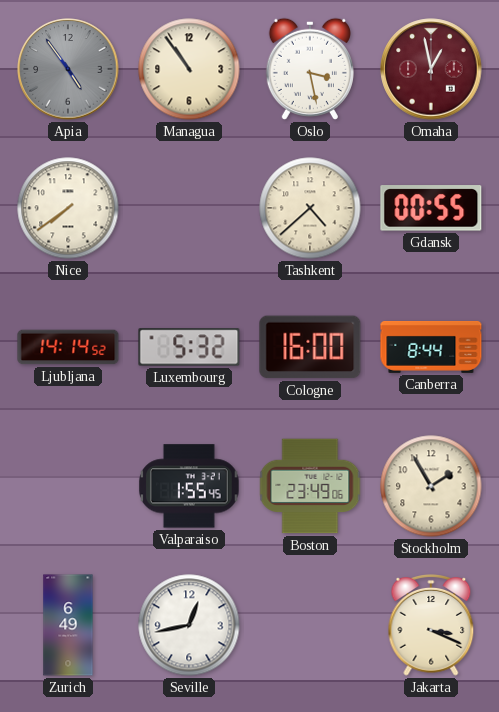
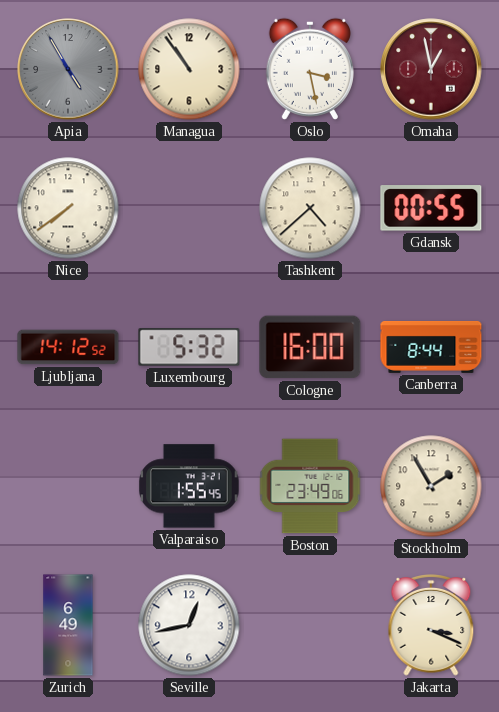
Apia: 4:54 -> 4:55 (68, 69)
Ljubljana: 14:14 -> 14:12 (68, 347)
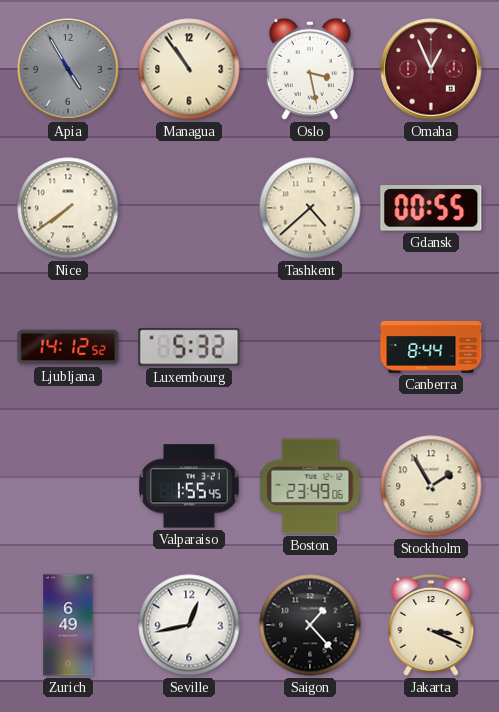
Omaha: 12:58 -> 12:56 (431, 69)
Cologne: 16:00 -> none (310, 347)
Saigon: none -> 1:23 (310, 625)
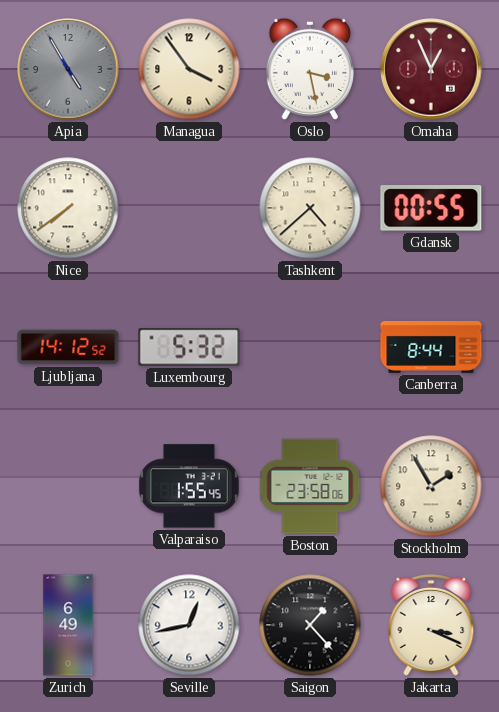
Managua: 10:54 -> 3:54 (189, 69)
Boston: 23:49 -> 23:58 (310, 486)
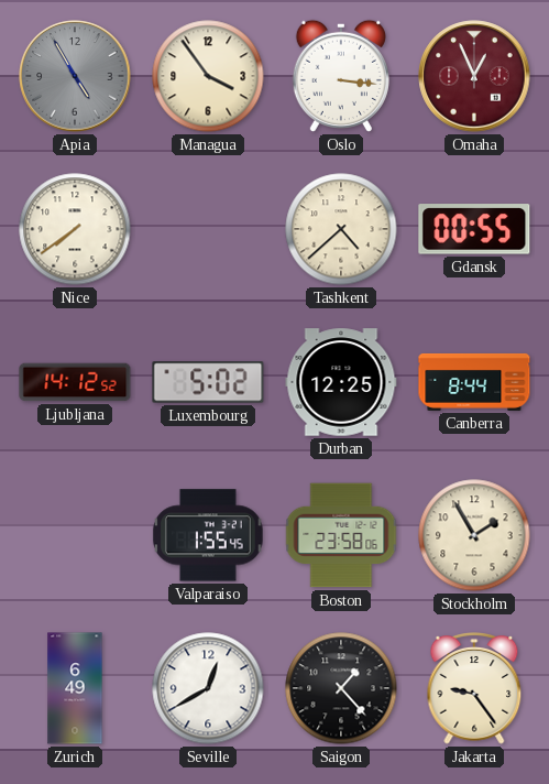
Oslo: 3:28 -> 3:16 (341, 76)
Luxembourg: 5:32 -> 5:02 (208, 382)
Durban: none -> 12:25 (341, 382)
Seville: 12:43 -> 12:40 (208, 688)
Jakarta: 3:19 -> 9:24 (474, 689)
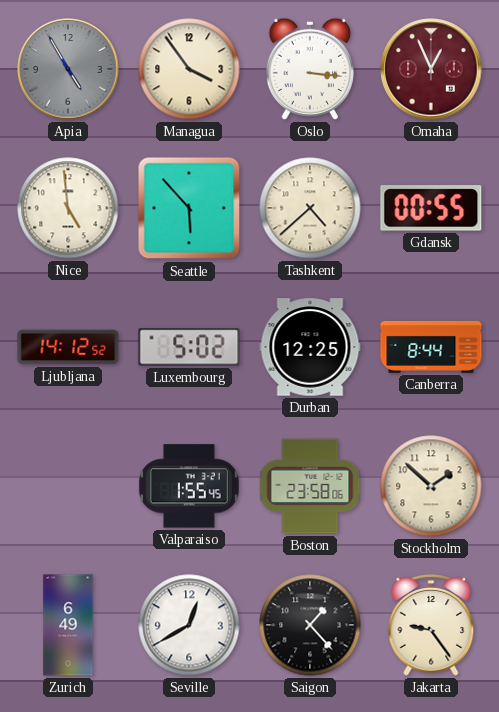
Nice: 7:39 -> 4:59 (68, 208)
Seattle: none -> 5:53 (189, 208)
Stockholm: 1:55 -> 1:52 (431, 486)
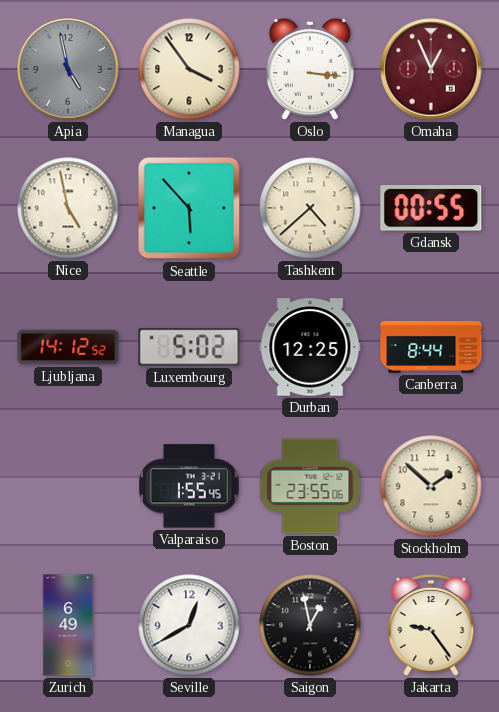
Apia: 4:55 -> 4:58 (68, 69)
Nice: 4:59 -> 4:58 (68, 208)
Boston: 23:58 -> 23:55 (310, 486)
Saigon: 1:23 -> 12:58 (310, 625)
